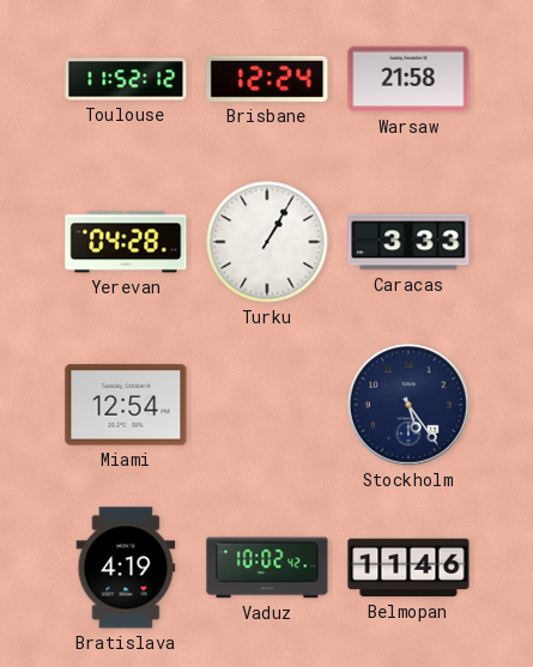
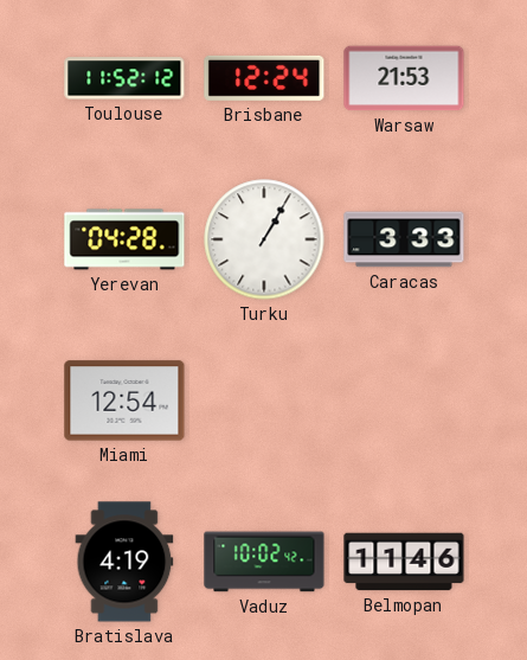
Warsaw: 21:58 -> 21:53 (404, 78)
Stockholm: 5:24 -> none (408, 405)
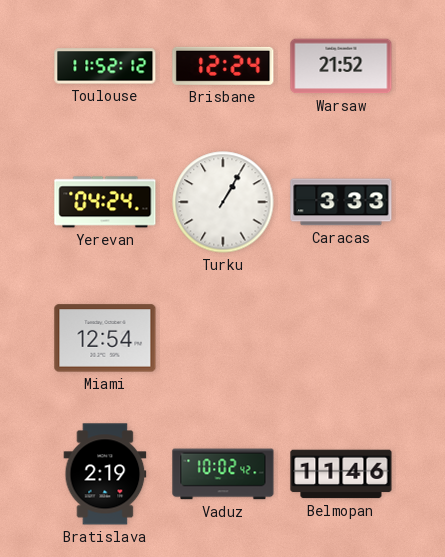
Warsaw: 21:53 -> 21:52 (341, 66)
Yerevan: 04:28 -> 04:24 (105, 202)
Bratislava: 4:19 -> 2:19 (105, 474)
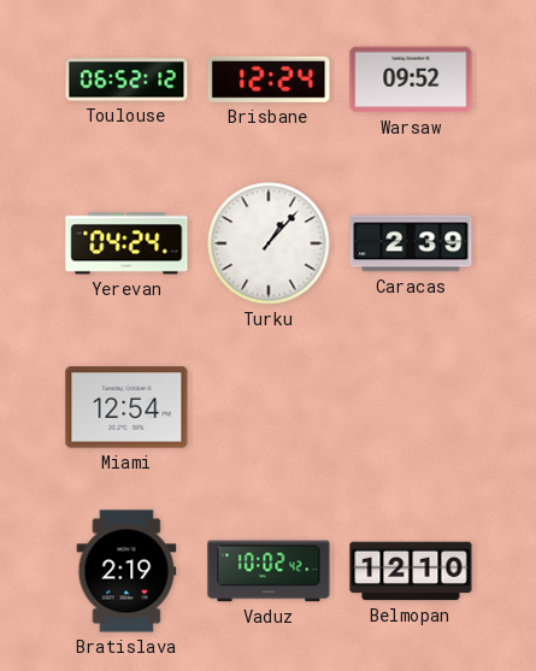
Toulouse: 11:52 -> 06:52 (126, 80)
Warsaw: 21:52 -> 09:52 (411, 80)
Turku: 1:05 -> 1:07 (269, 243)
Caracas: 3:33 -> 2:39 (411, 243)
Belmopan: 11:46 -> 12:10 (411, 571)
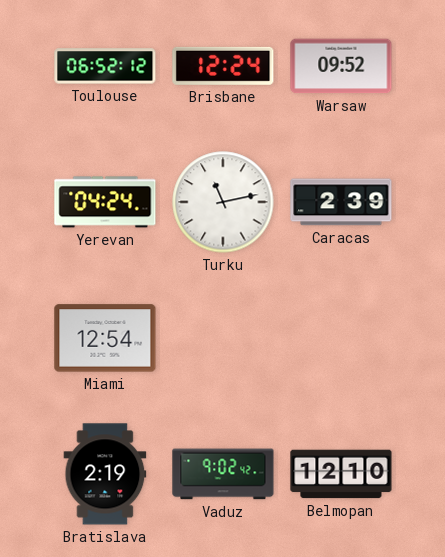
Turku: 1:07 -> 11:13 (223, 202)
Vaduz: 10:02 -> 9:02 (223, 474)
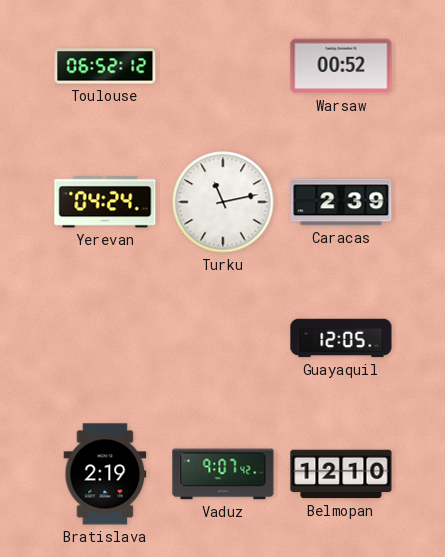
Brisbane: 12:24 -> none (223, 66)
Warsaw: 09:52 -> 00:52 (341, 66)
Miami: 12:54 -> none (105, 338)
Guayaquil: none -> 12:05 (341, 338)
Vaduz: 9:02 -> 9:07 (223, 474)
